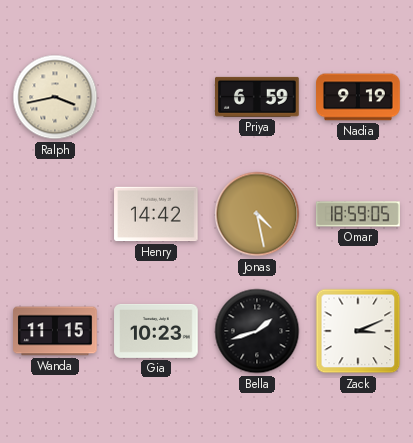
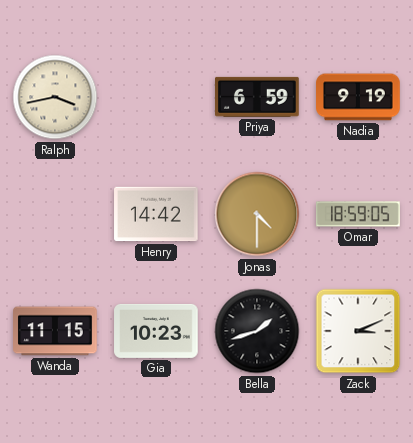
Jonas: 4:28 -> 4:30 (257, 214)
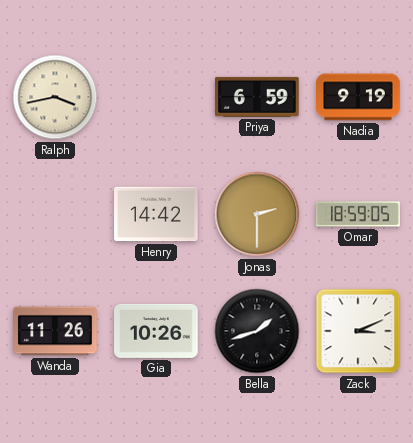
Jonas: 4:30 -> 2:30 (257, 214)
Wanda: 11:15 -> 11:26 (55, 331)
Gia: 10:23 -> 10:26 (156, 331)
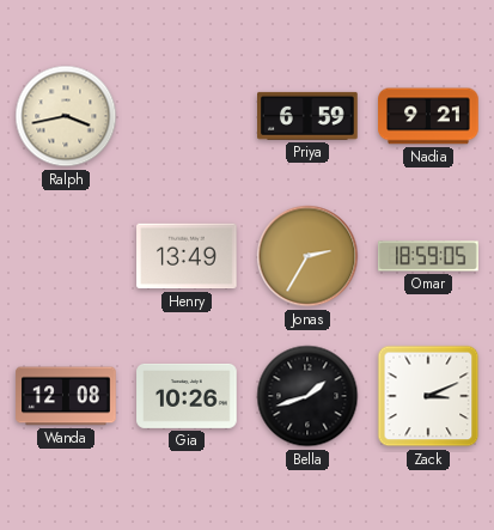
Nadia: 9:19 -> 9:21 (428, 116)
Henry: 14:42 -> 13:49 (187, 256)
Jonas: 2:30 -> 2:35 (307, 256)
Wanda: 11:26 -> 12:08 (66, 396)
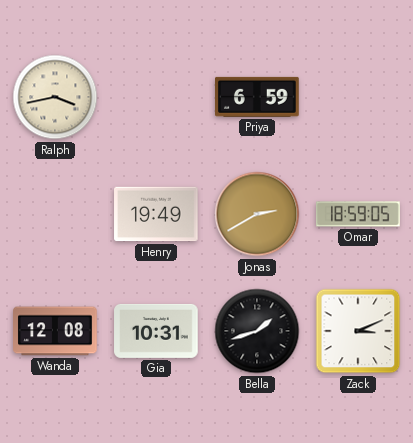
Nadia: 9:21 -> none (428, 116)
Henry: 13:49 -> 19:49 (156, 214)
Jonas: 2:35 -> 2:40 (257, 214)
Gia: 10:26 -> 10:31 (156, 331)
